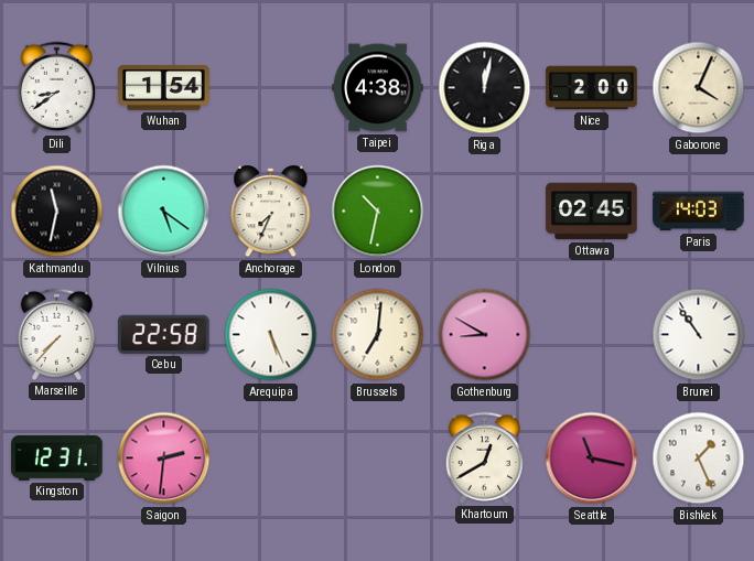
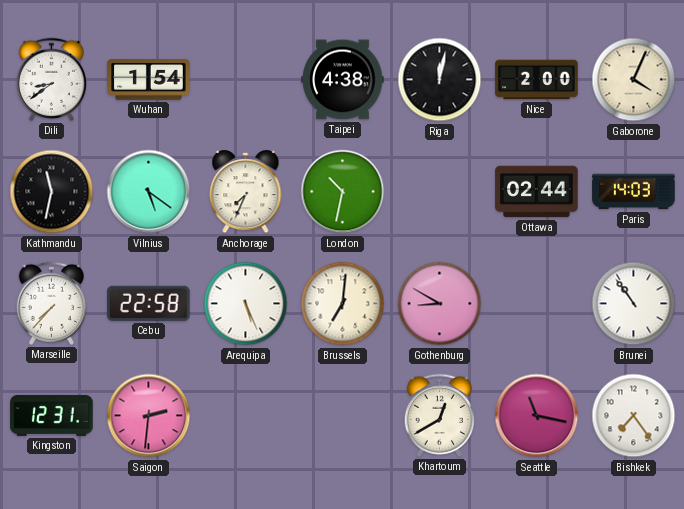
Ottawa: 02:45 -> 02:44 (537, 192)
Bishkek: 1:26 -> 7:24 (634, 416)
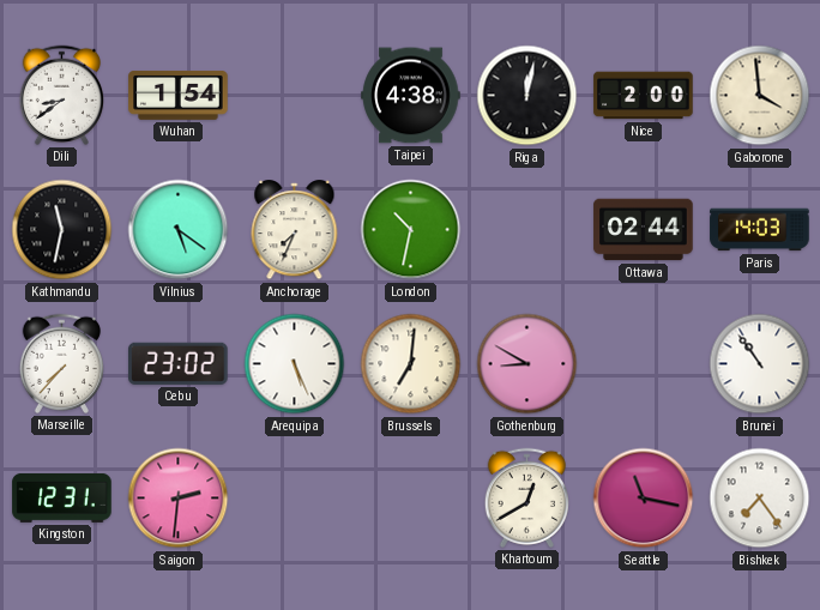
Gaborone: 4:04 -> 3:59 (760, 96)
Cebu: 22:58 -> 23:02 (179, 363)
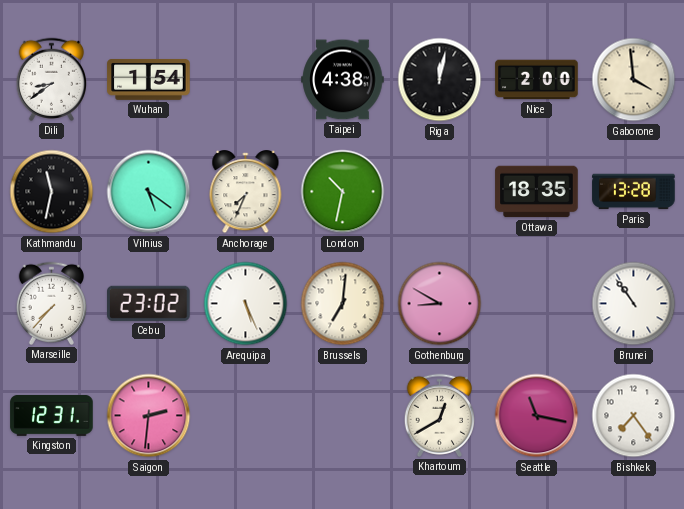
Ottawa: 02:44 -> 18:35 (537, 192)
Paris: 14:03 -> 13:28 (634, 192)
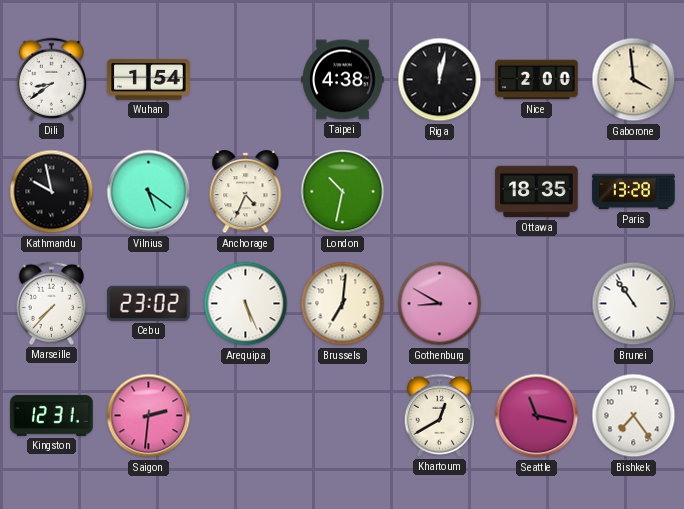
Kathmandu: 11:32 -> 9:58 (52, 192)
Anchorage: 7:34 -> 4:34 (246, 192)
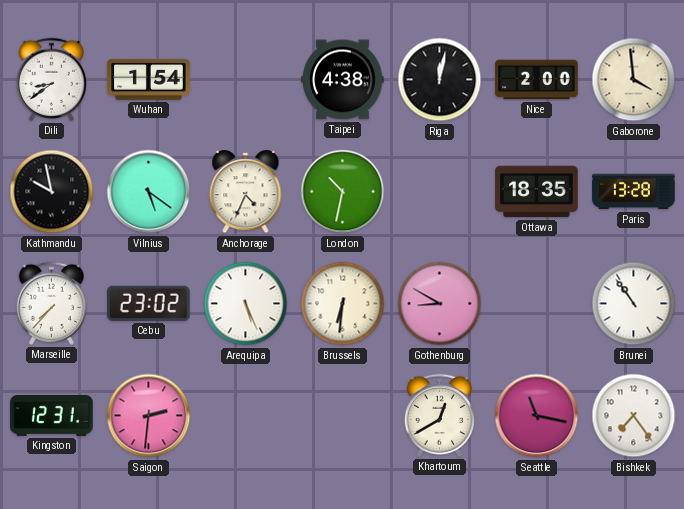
Brussels: 7:01 -> 6:31 (343, 304)
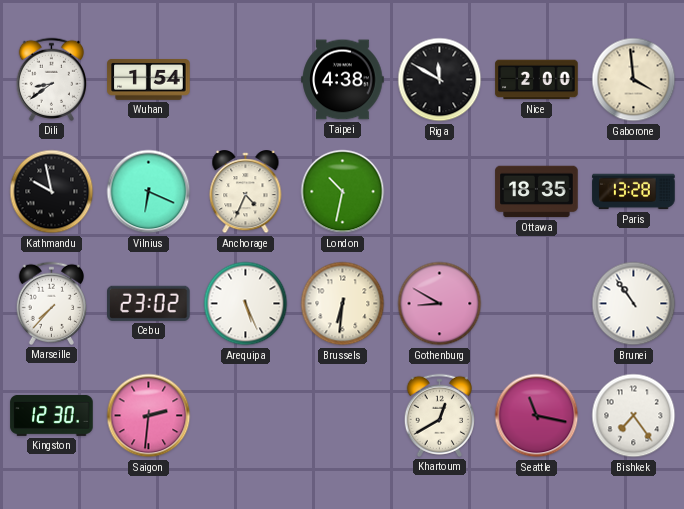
Riga: 12:02 -> 11:50 (440, 80)
Vilnius: 5:21 -> 6:19 (149, 192)
Kingston: 12:31 -> 12:30 (52, 415)
